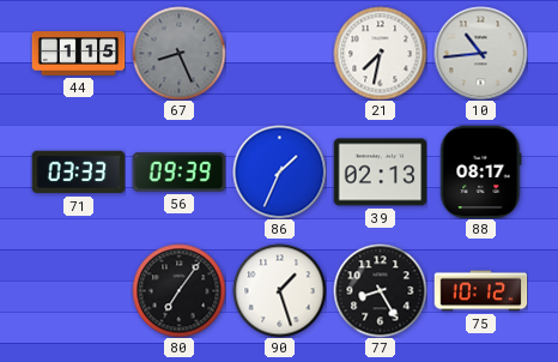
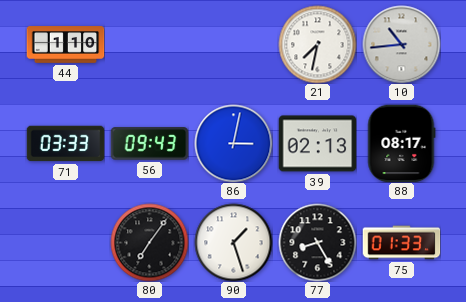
44: 1:15 -> 1:10 (65, 45)
67: 8:26 -> none (178, 53)
56: 09:39 -> 09:43 (149, 144)
86: 1:34 -> 3:02 (233, 143)
75: 10:12 -> 01:33 (401, 243)
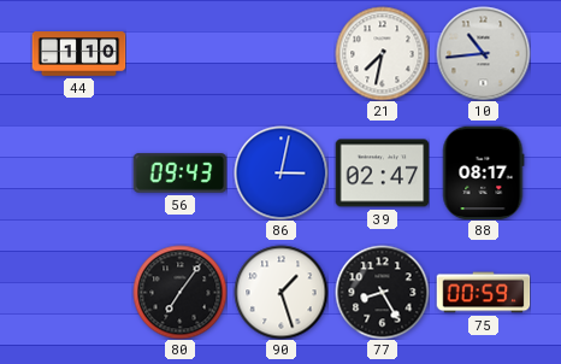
71: 03:33 -> none (65, 144)
39: 02:13 -> 02:47 (382, 174)
75: 01:33 -> 00:59 (483, 293)
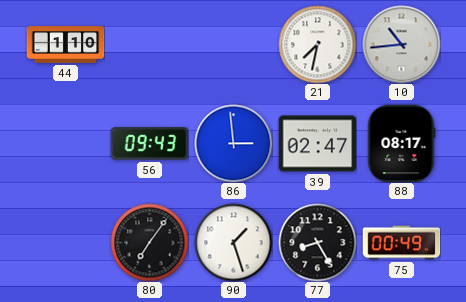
86: 3:02 -> 2:59 (233, 143)
75: 00:59 -> 00:49 (401, 243)
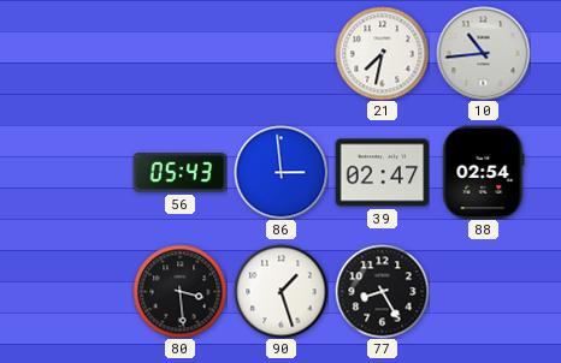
44: 1:10 -> none (65, 45)
56: 09:43 -> 05:43 (179, 173)
88: 08:17 -> 02:54 (483, 172)
80: 7:06 -> 3:29 (179, 291)
75: 00:49 -> none (401, 243)
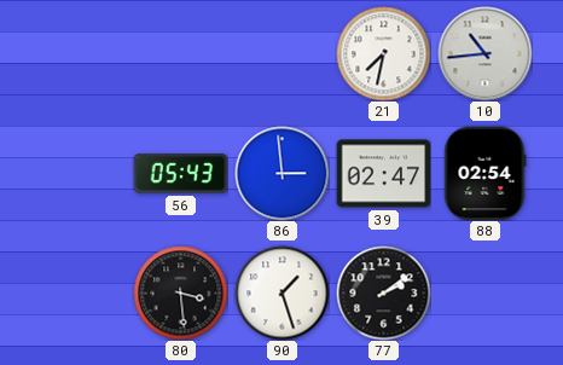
77: 8:25 -> 2:09 (383, 292)
